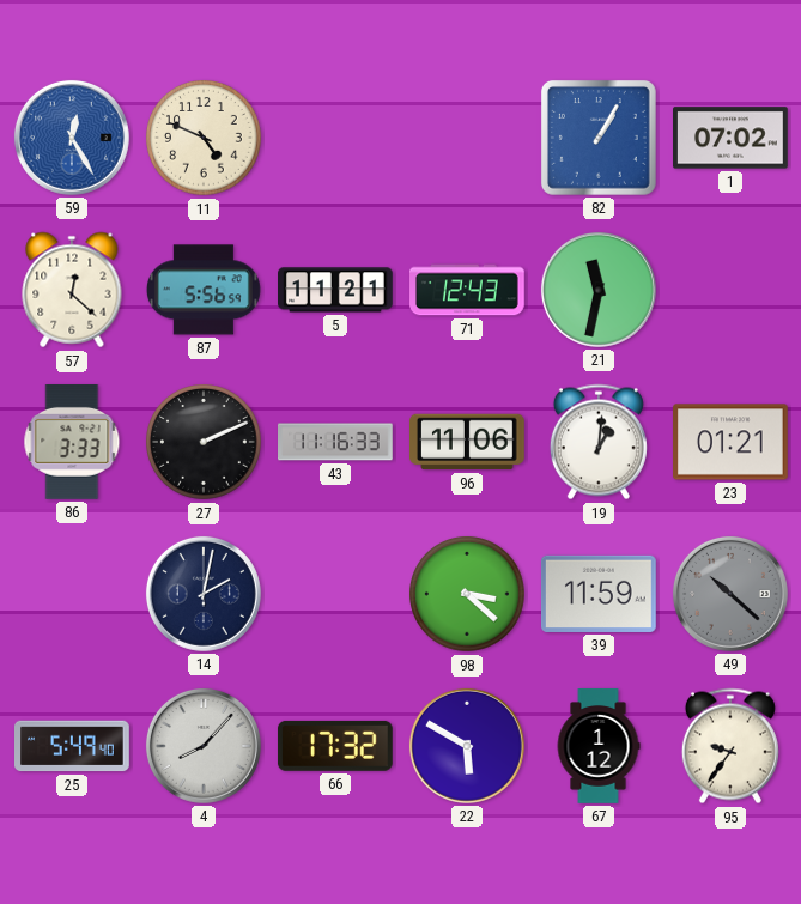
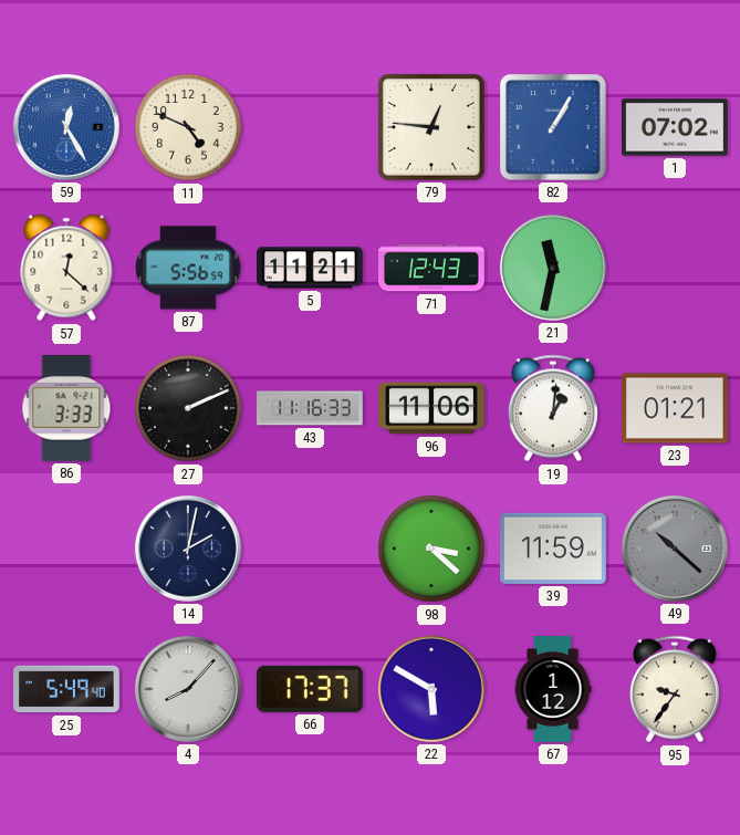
79: none -> 12:46 (432, 128)
66: 17:32 -> 17:37 (310, 689)
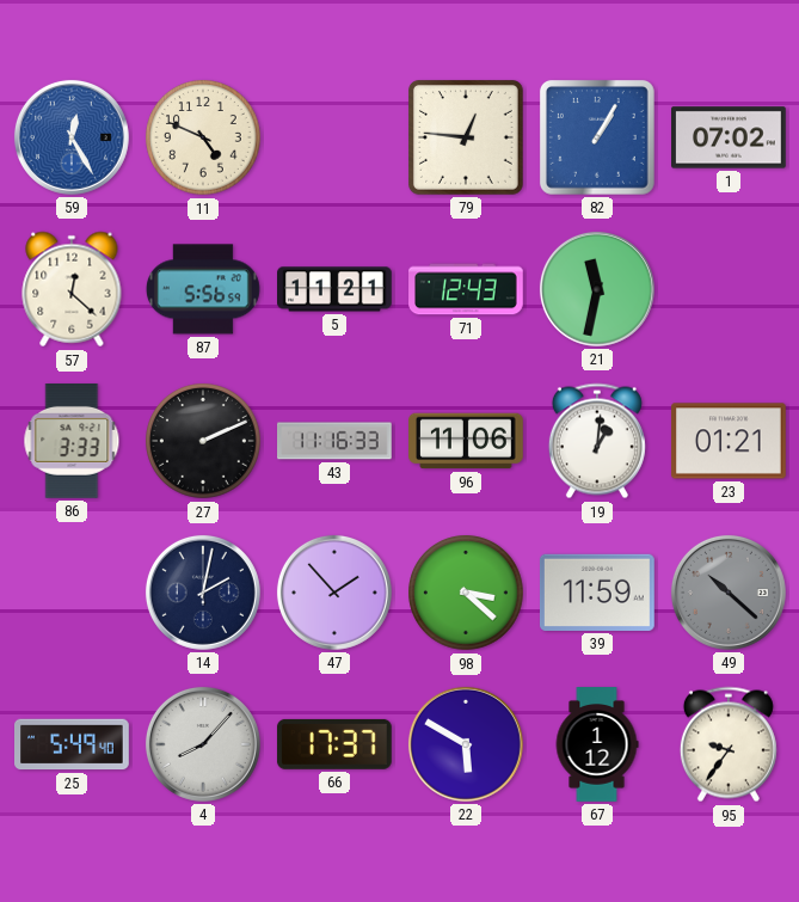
47: none -> 1:53 (334, 593)
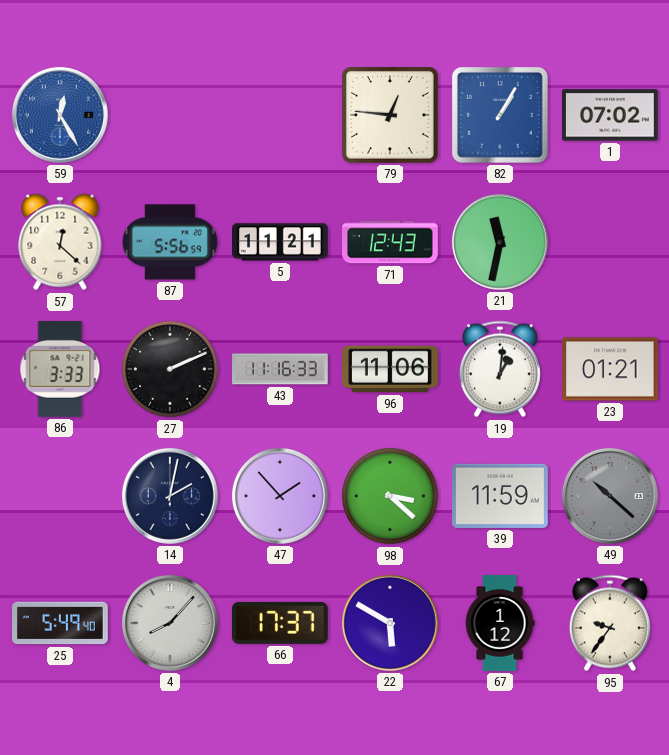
11: 4:49 -> none (203, 137)
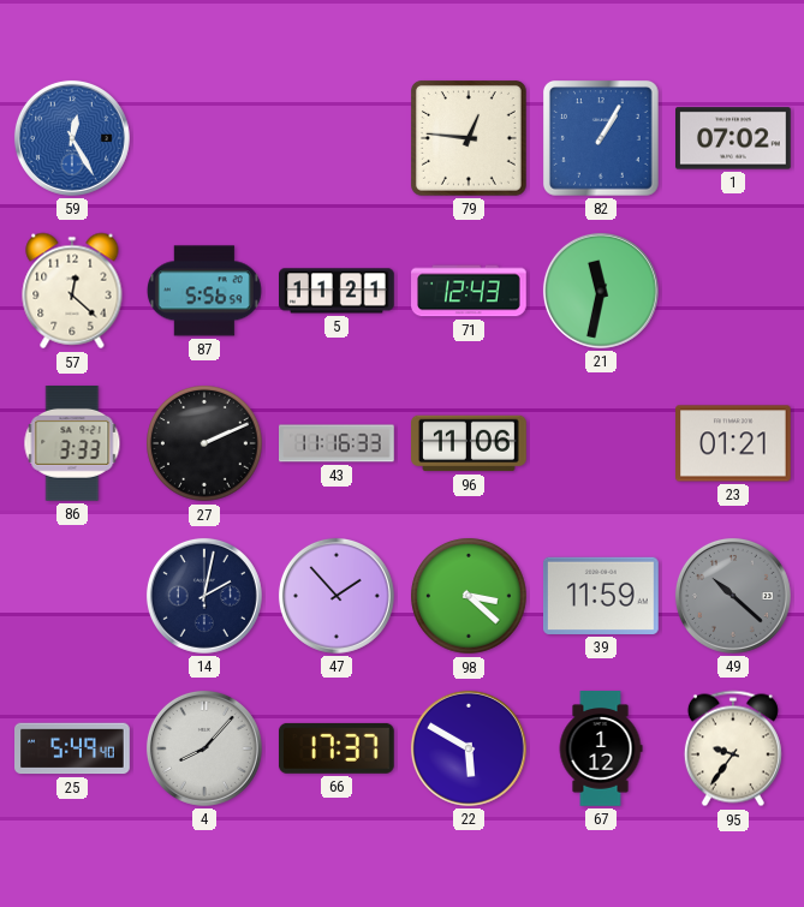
19: 1:01 -> none (500, 369)
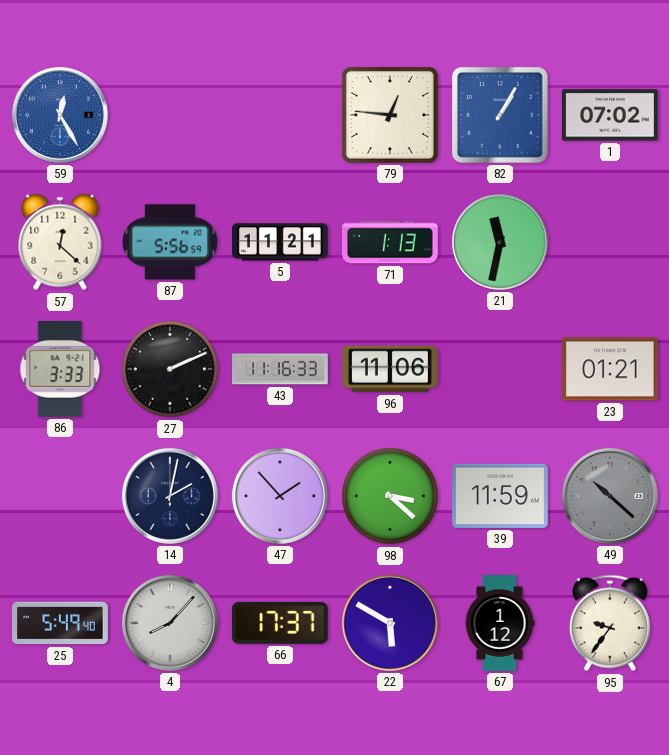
71: 12:43 -> 1:13 (391, 242)
